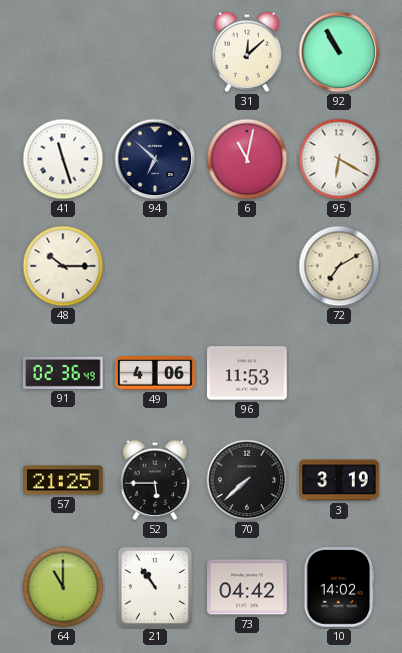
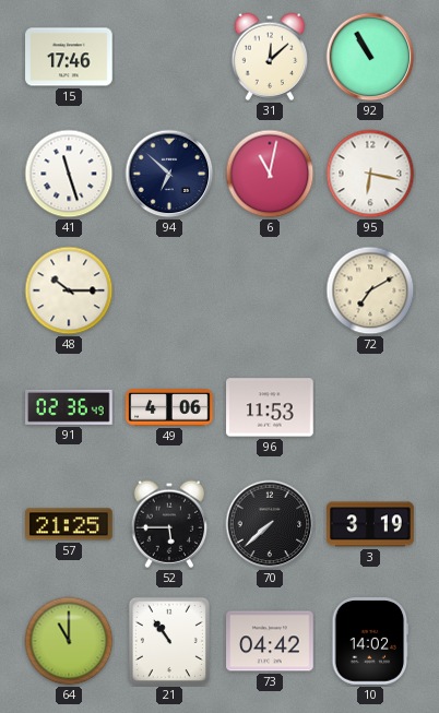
15: none -> 17:46 (69, 57)
95: 6:20 -> 6:17 (370, 174)
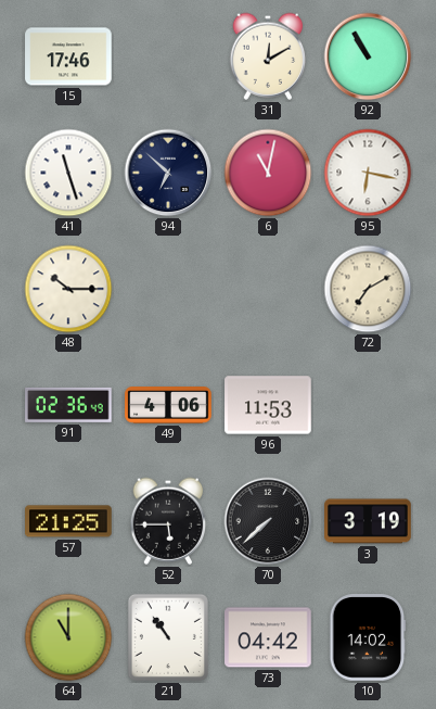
31: 12:08 -> 12:10 (268, 56)
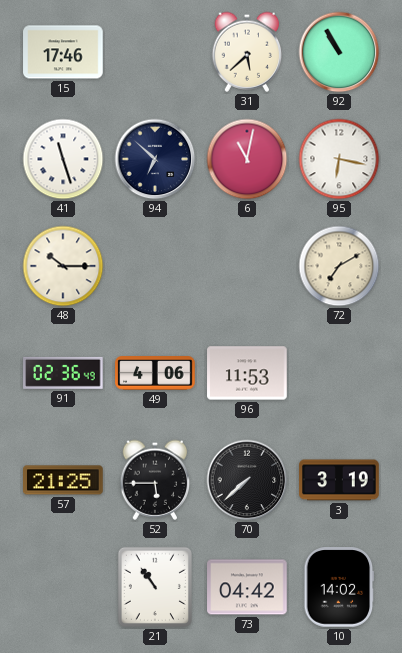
31: 12:10 -> 5:38 (247, 52)
64: 11:00 -> none (68, 637)
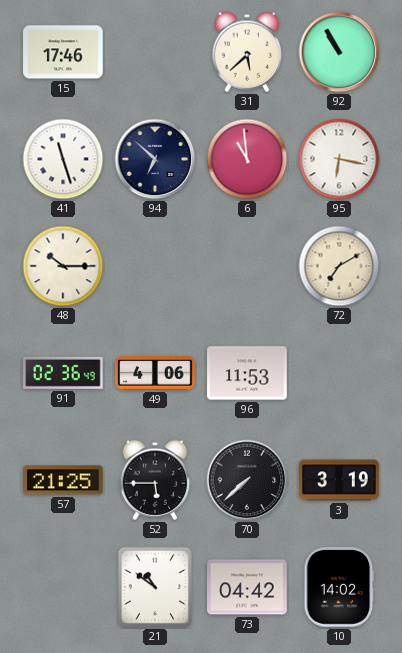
6: 11:02 -> 10:59 (247, 159)
21: 10:54 -> 10:51 (155, 587)
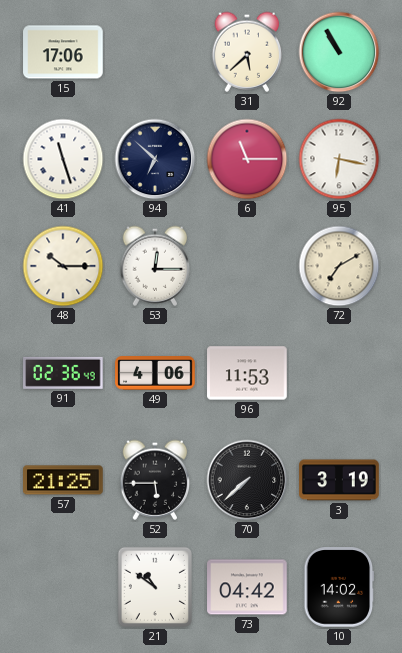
15: 17:46 -> 17:06 (63, 52)
6: 10:59 -> 11:15 (247, 159)
53: none -> 12:15 (155, 266)
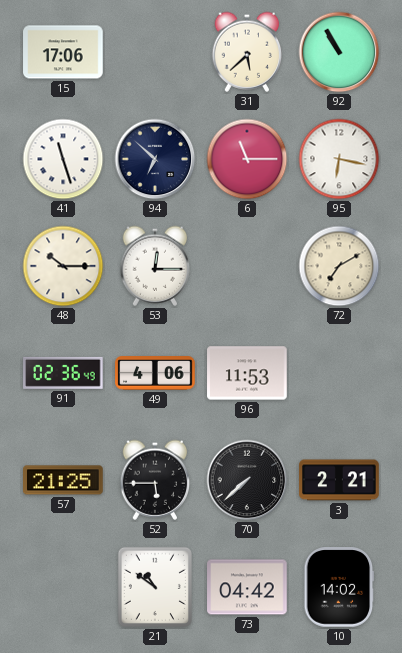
3: 3:19 -> 2:21 (339, 480)
